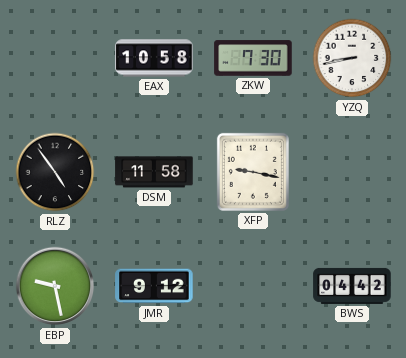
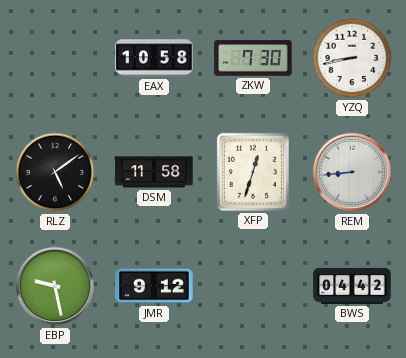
RLZ: 4:54 -> 5:09 (55, 172)
XFP: 9:17 -> 12:33 (253, 172)
REM: none -> 8:44 (352, 172)
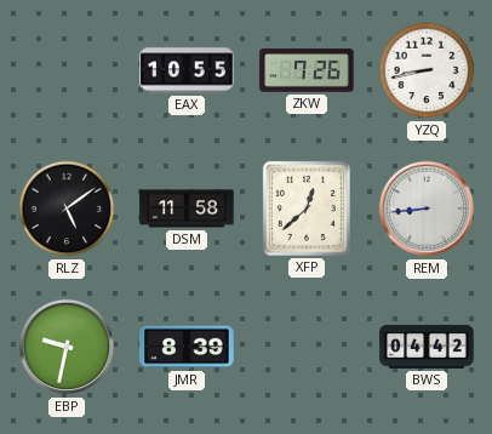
EAX: 10:58 -> 10:55 (187, 70)
ZKW: 7:30 -> 7:26 (307, 70)
XFP: 12:33 -> 12:38 (307, 209)
EBP: 9:28 -> 9:32 (67, 347)
JMR: 9:12 -> 8:39 (187, 347)
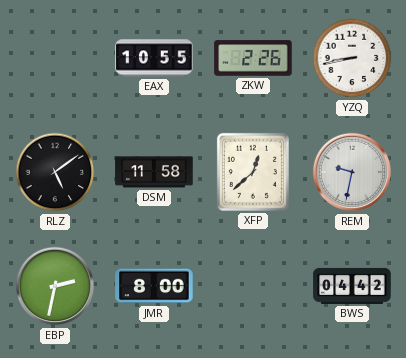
ZKW: 7:26 -> 2:26 (253, 58)
REM: 8:44 -> 9:32 (352, 172)
EBP: 9:32 -> 2:32 (55, 286)
JMR: 8:39 -> 8:00 (154, 286)
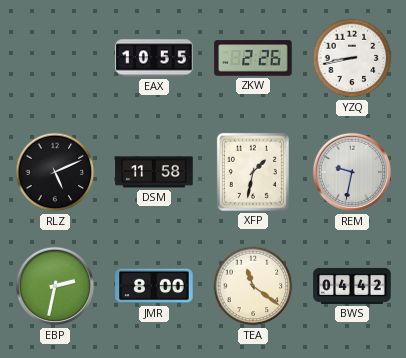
RLZ: 5:09 -> 5:11 (55, 172)
XFP: 12:38 -> 1:32 (253, 172)
TEA: none -> 11:21 (253, 286)
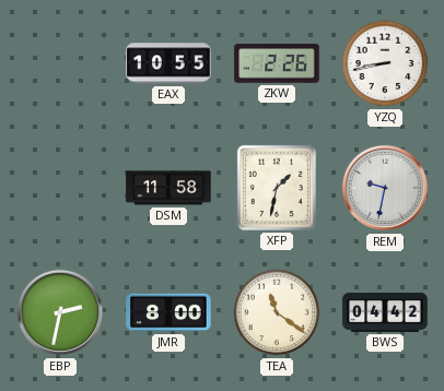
RLZ: 5:11 -> none (55, 172)
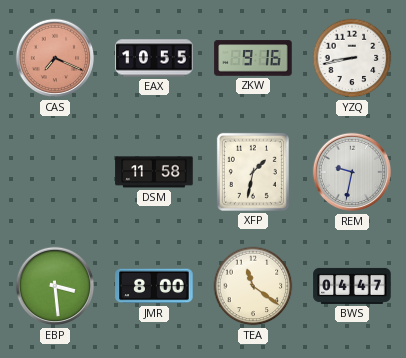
CAS: none -> 7:19 (55, 58)
ZKW: 2:26 -> 9:16 (253, 58)
EBP: 2:32 -> 3:29 (55, 286)
BWS: 04:42 -> 04:47 (352, 286)
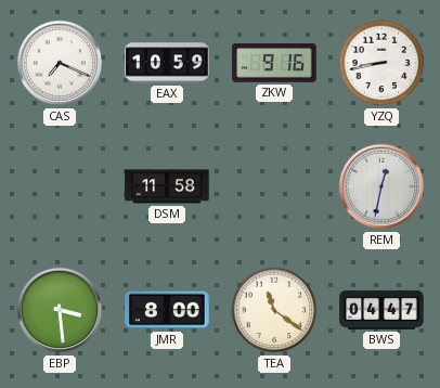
CAS dial: salmon -> white (60, 63)
EAX: 10:55 -> 10:59 (167, 63)
XFP: 1:32 -> none (253, 172)
REM: 9:32 -> 12:32 (381, 186)
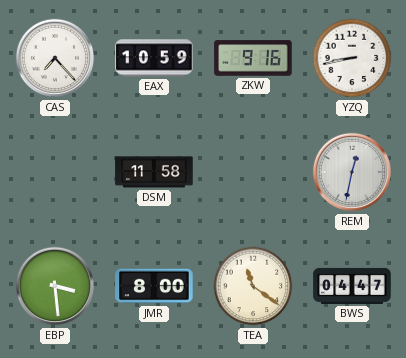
CAS: 7:19 -> 7:23 (55, 58)
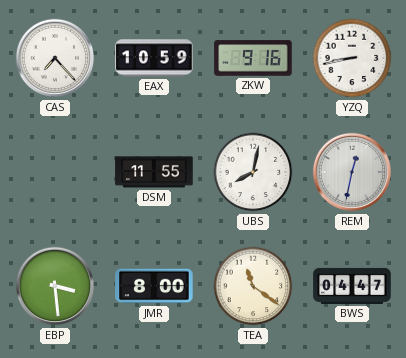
DSM: 11:58 -> 11:55 (154, 172)
UBS: none -> 8:02 (253, 172)
